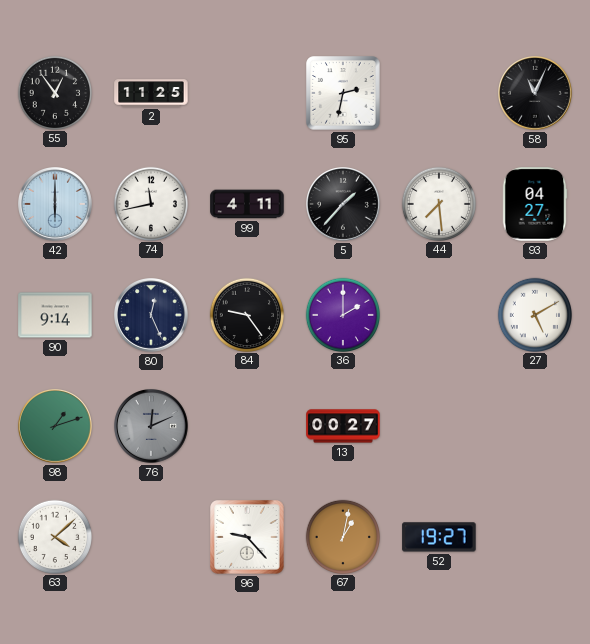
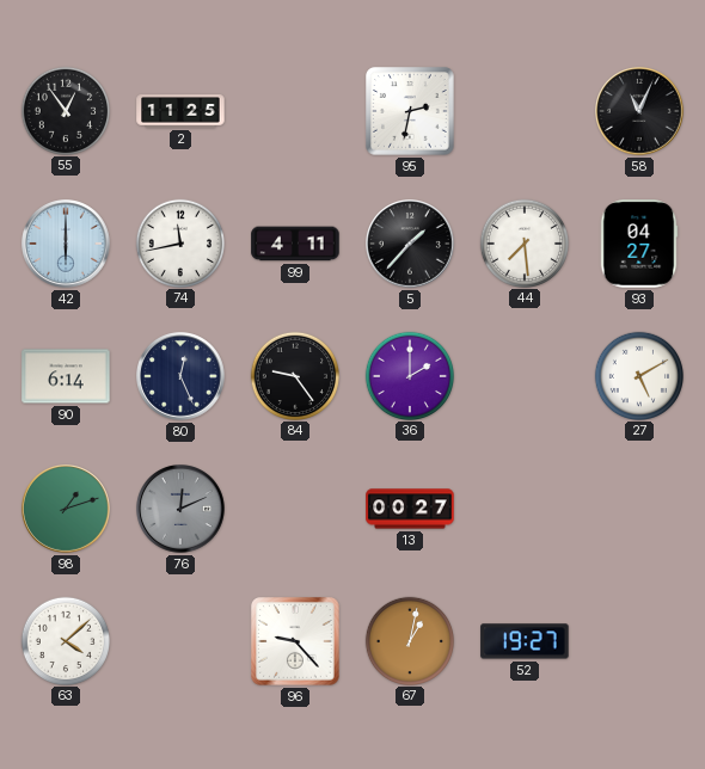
90: 9:14 -> 6:14 (66, 376)
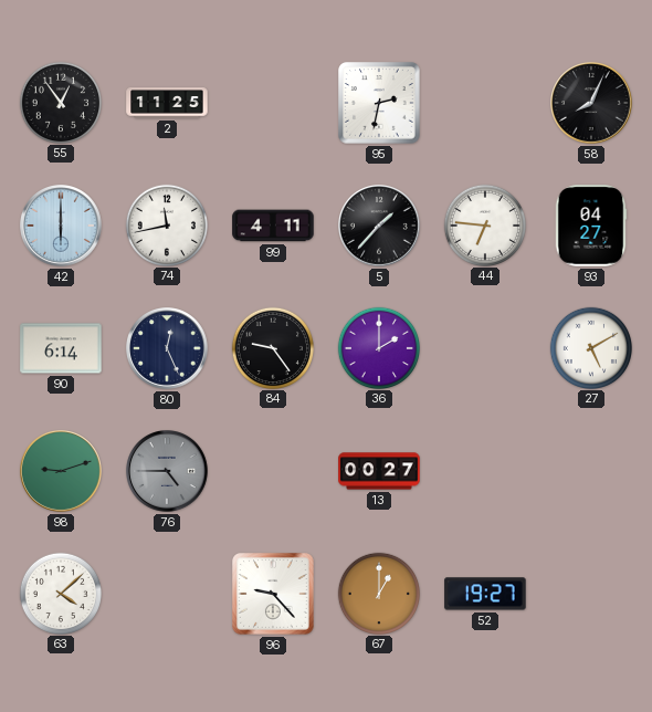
58: 11:04 -> 8:04 (592, 104)
44: 7:29 -> 6:46 (484, 224)
98: 1:12 -> 9:12 (62, 472)
76: 12:11 -> 4:45 (168, 472)
67: 1:02 -> 1:00 (378, 593)
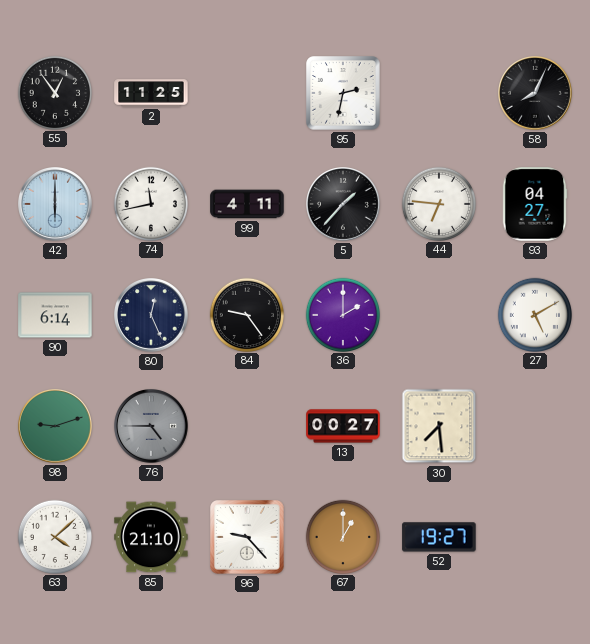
30: none -> 7:29 (439, 426)
85: none -> 21:10 (151, 537)
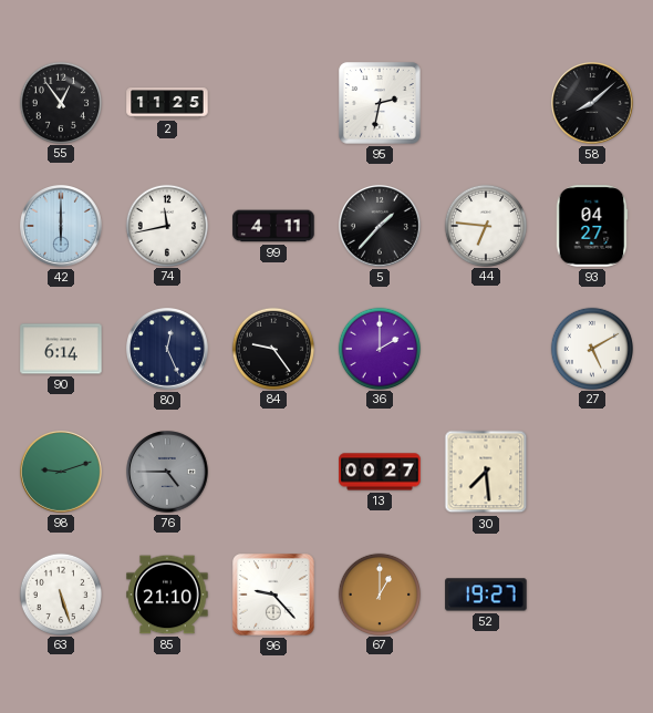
58: 8:04 -> 8:08 (593, 104)
63: 4:08 -> 5:27 (60, 593)
